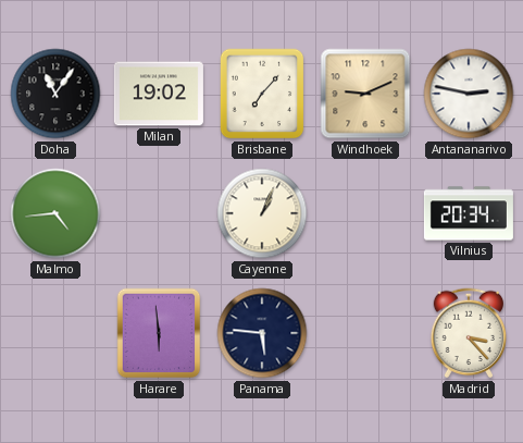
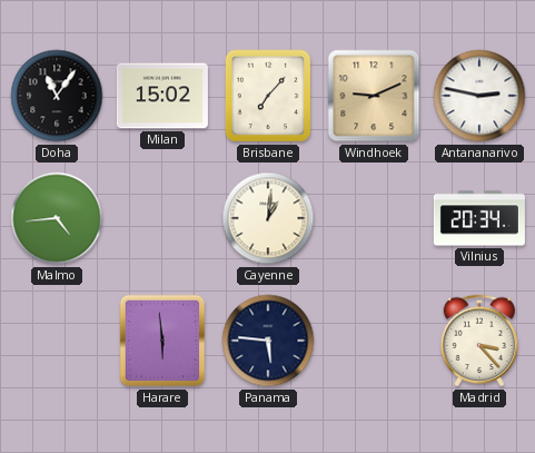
Milan: 19:02 -> 15:02 (162, 96)
Cayenne: 1:04 -> 1:01 (268, 218)
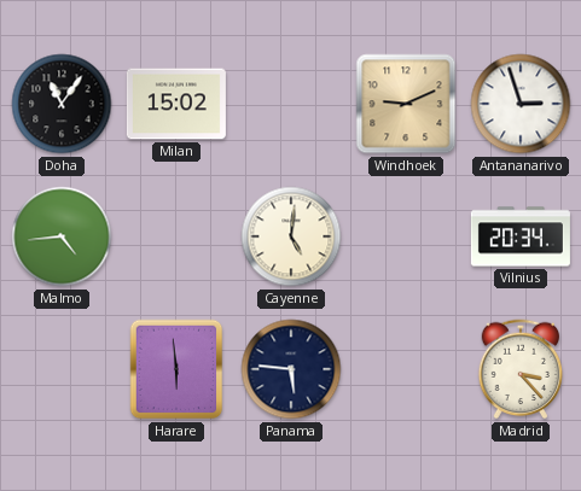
Brisbane: 7:07 -> none (268, 96)
Antananarivo: 2:47 -> 2:57 (521, 104)
Cayenne: 1:01 -> 5:01 (291, 236)
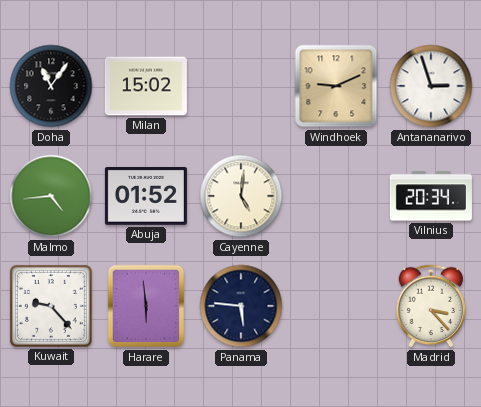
Abuja: none -> 01:52 (146, 196)
Kuwait: none -> 9:23 (51, 306)
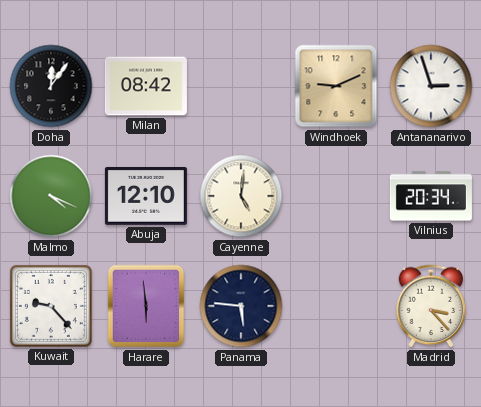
Doha: 11:06 -> 12:06 (51, 86)
Milan: 15:02 -> 08:42 (146, 86)
Malmo: 4:44 -> 4:19 (51, 196)
Abuja: 01:52 -> 12:10 (146, 196)
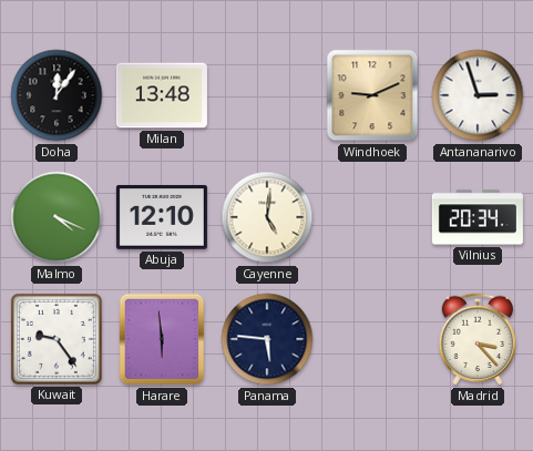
Milan: 08:42 -> 13:48 (162, 95)
Kuwait: 9:23 -> 9:24 (57, 339)
